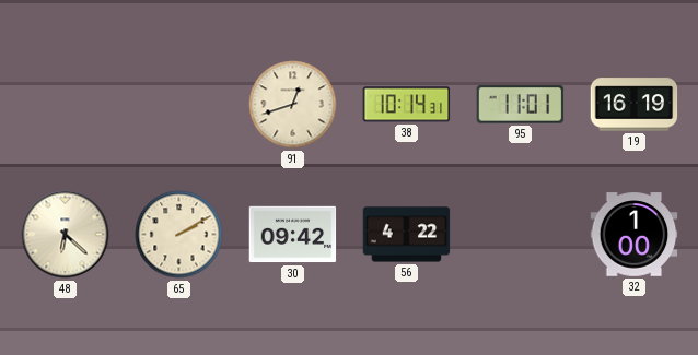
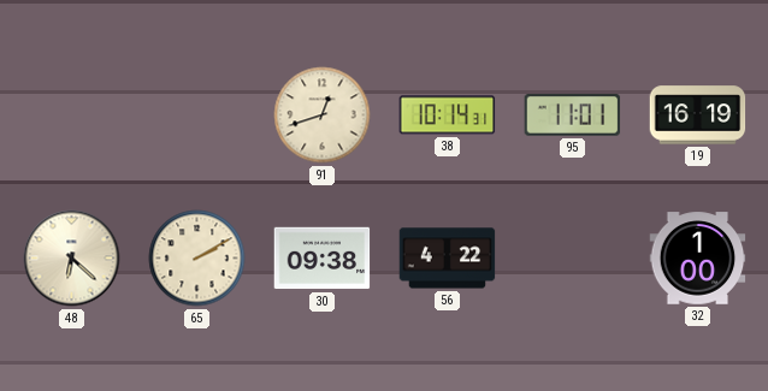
30: 09:42 -> 09:38 (323, 259)
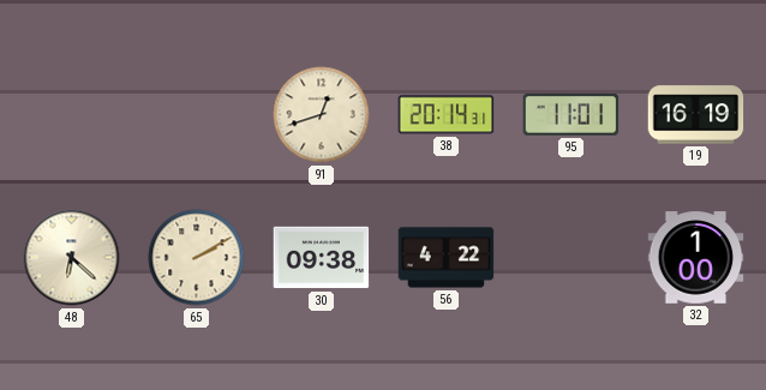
38: 10:14 -> 20:14 (447, 115)
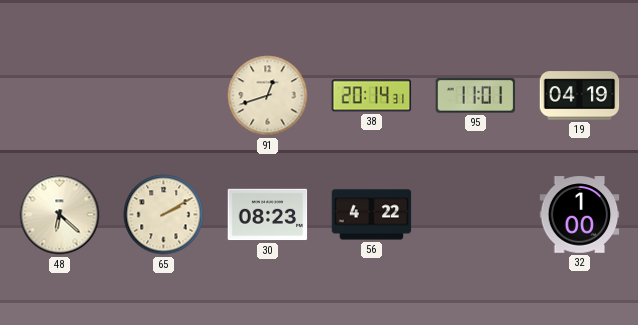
19: 16:19 -> 04:19 (580, 96)
30: 09:38 -> 08:23 (268, 215)
